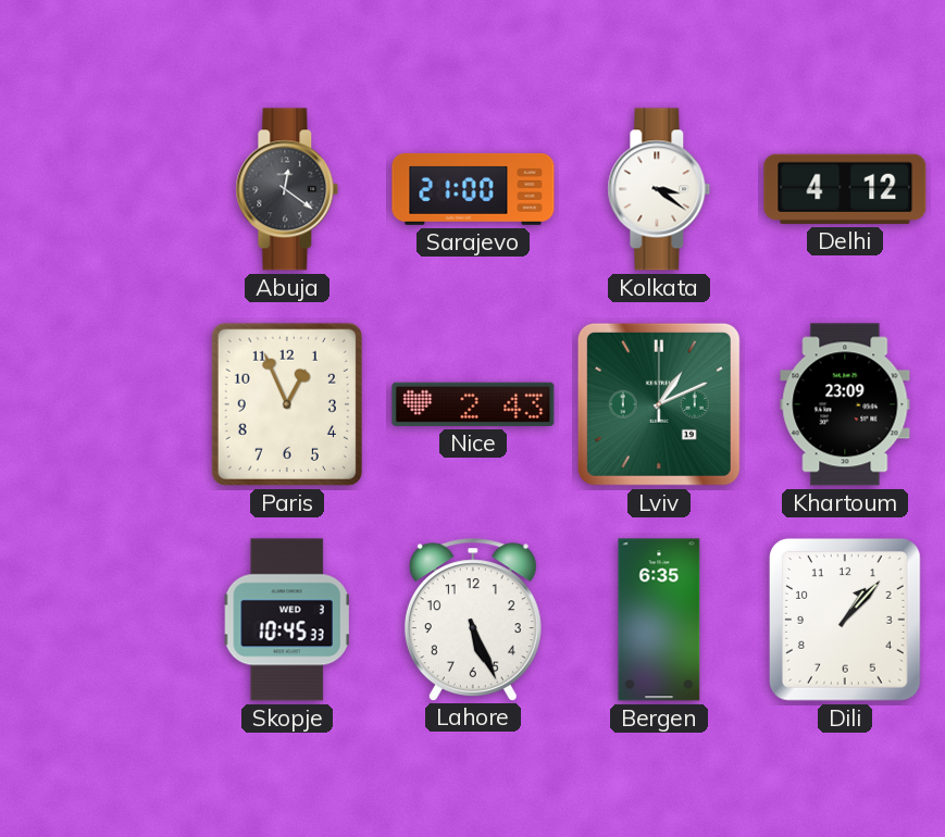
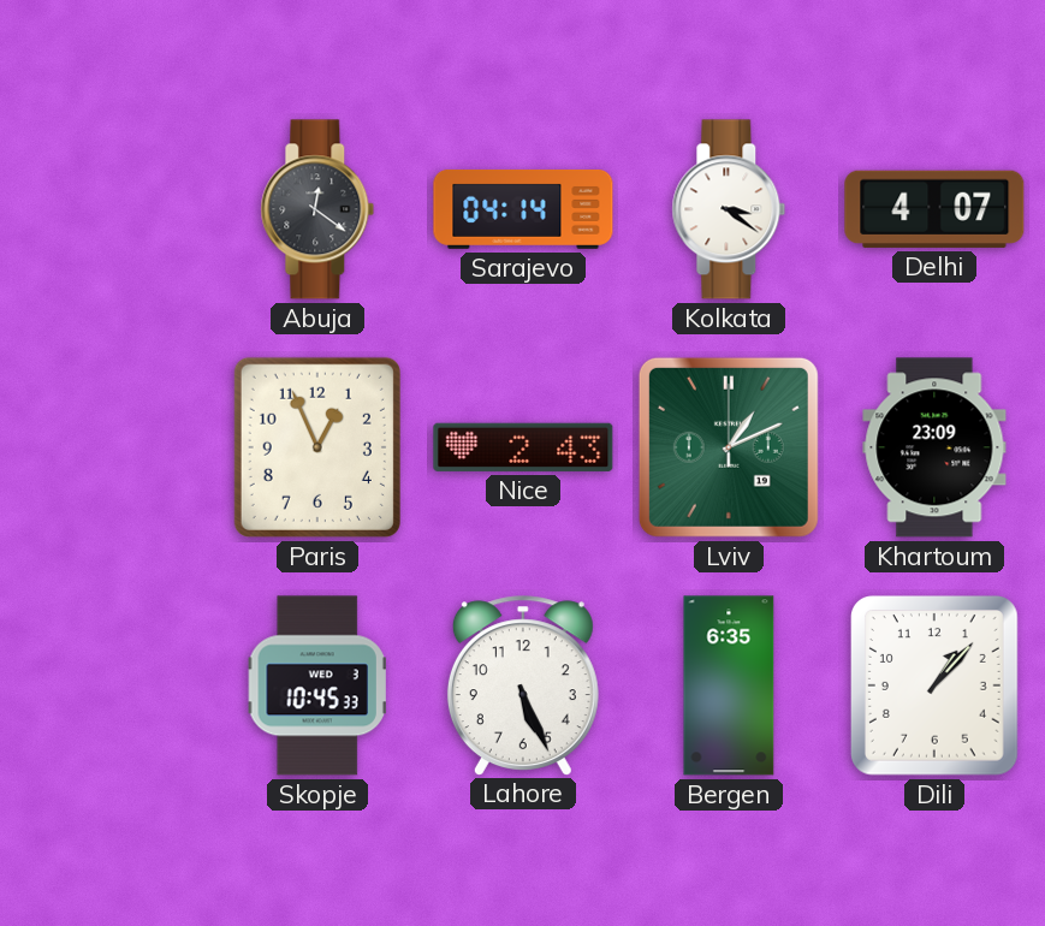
Sarajevo: 21:00 -> 04:14 (523, 209)
Delhi: 4:12 -> 4:07 (934, 209)
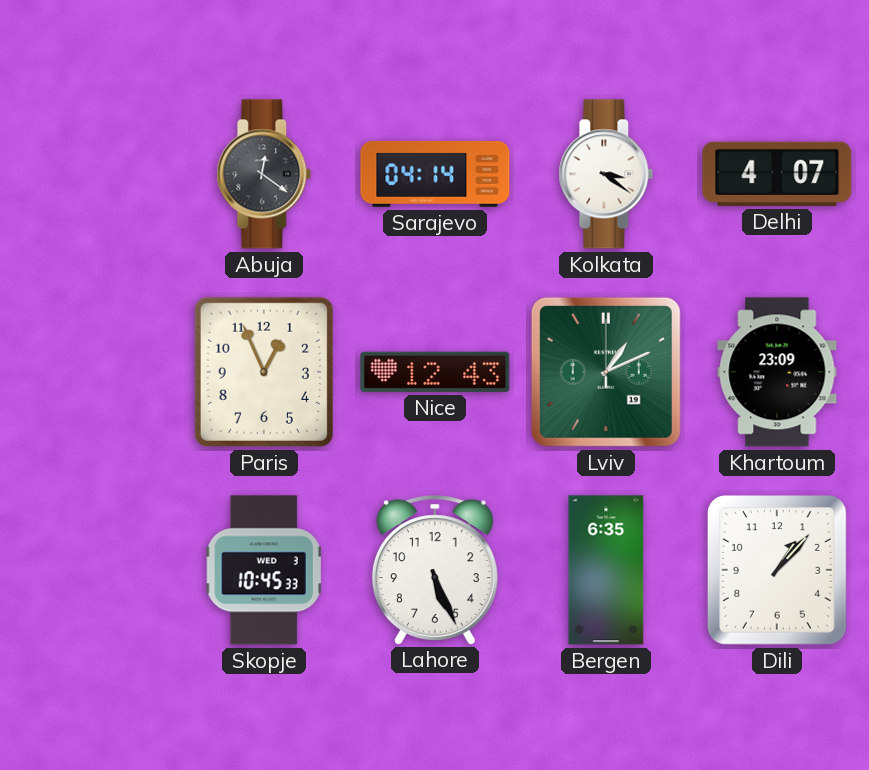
Nice: 2:43 -> 12:43 (435, 372)
